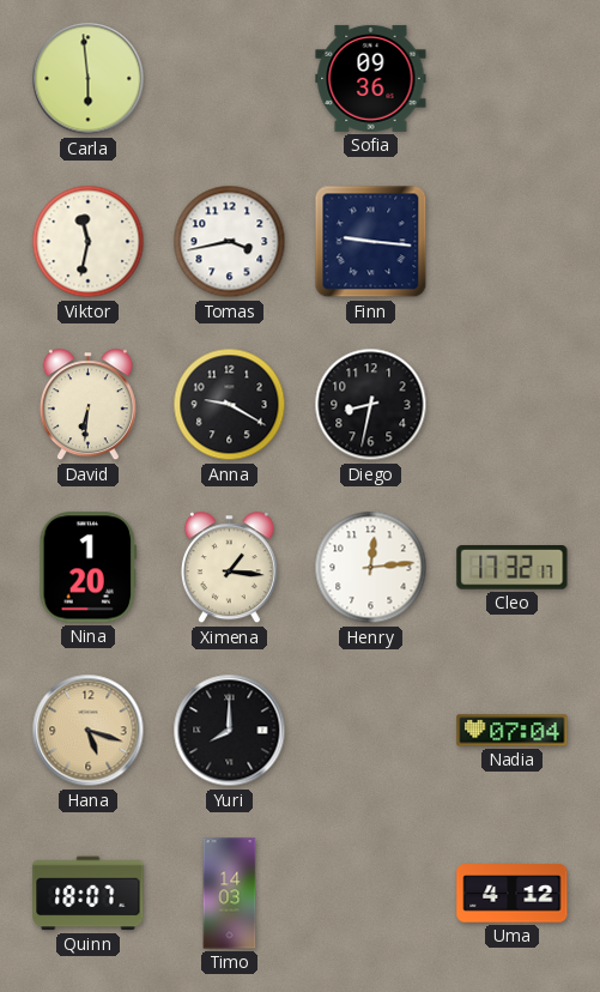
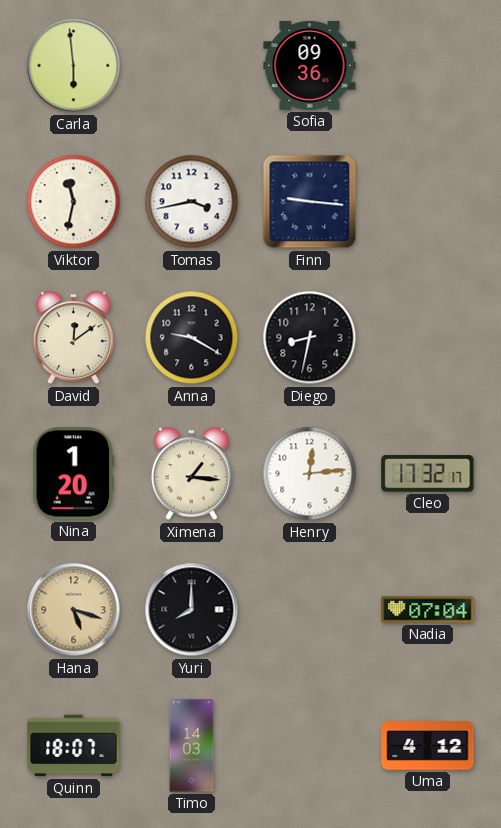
David: 6:31 -> 12:09 (73, 338)
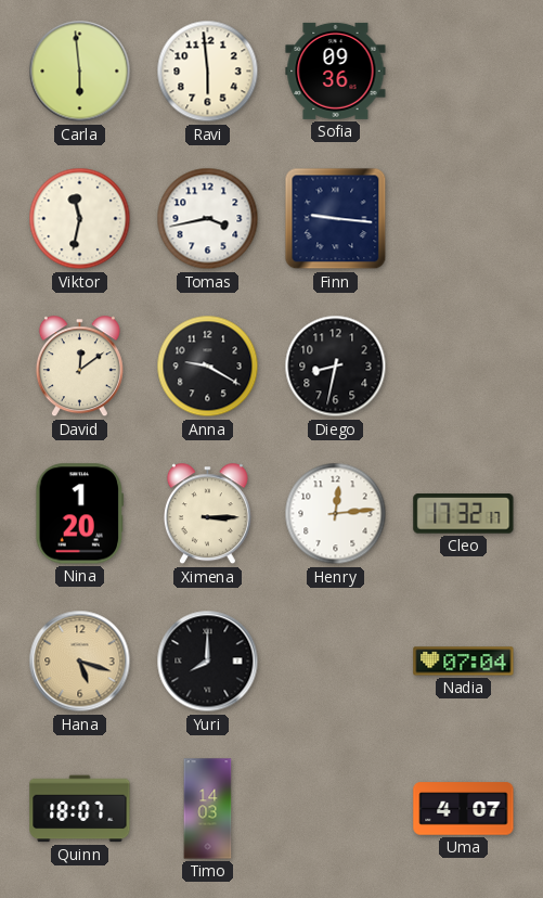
Ravi: none -> 5:59 (208, 72)
Ximena: 1:16 -> 3:15 (207, 514)
Uma: 4:12 -> 4:07 (464, 809)
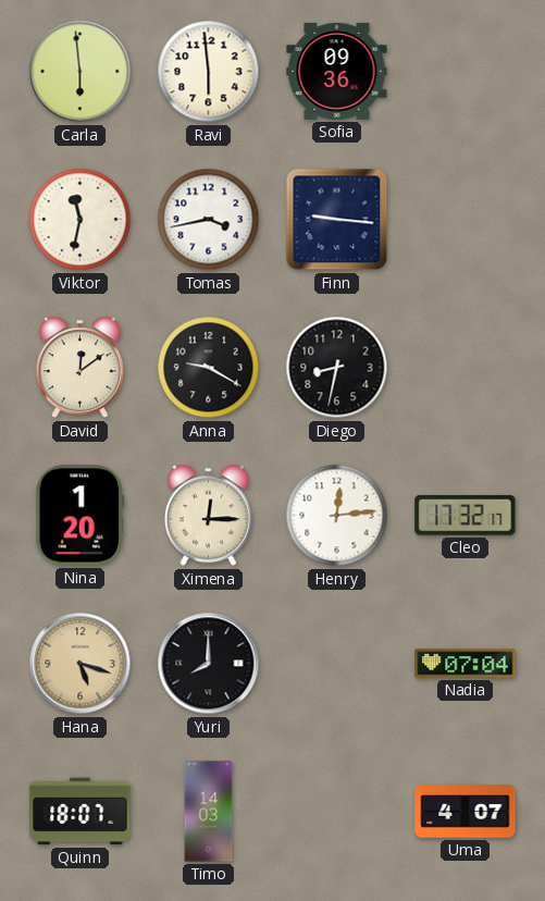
Ximena: 3:15 -> 12:15 (208, 516)
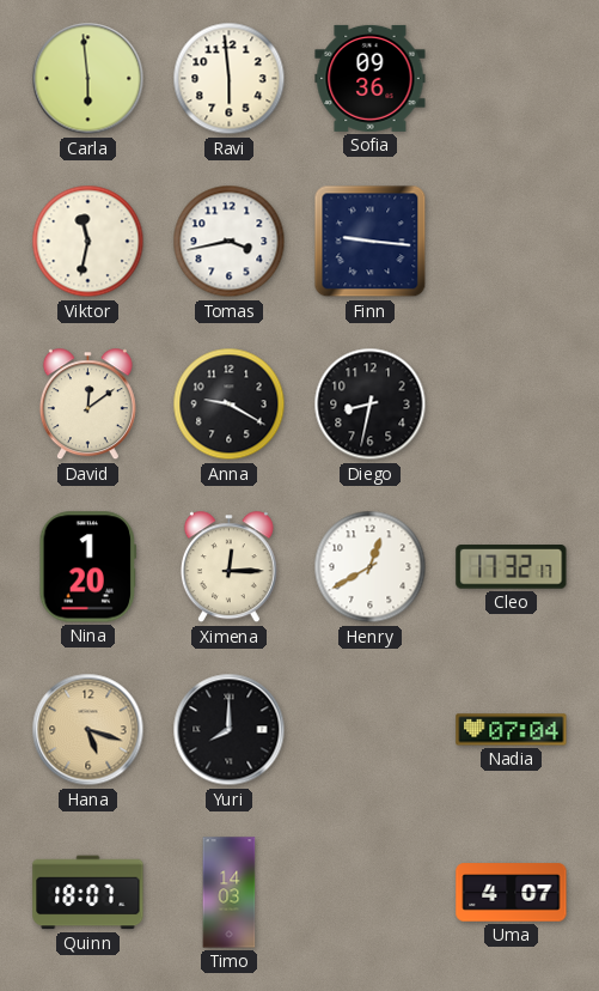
Henry: 12:14 -> 12:40 (371, 567)
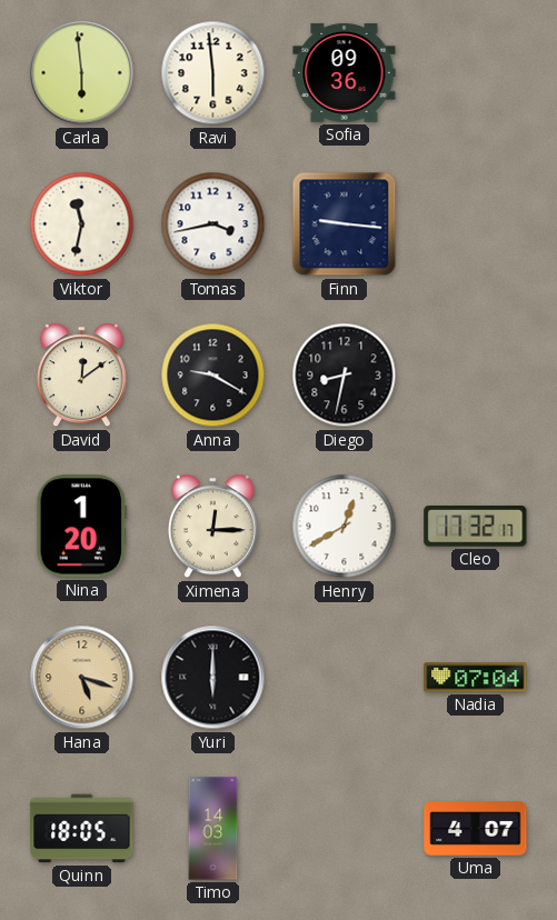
Yuri: 8:00 -> 6:00 (213, 678)
Quinn: 18:07 -> 18:05 (82, 829)
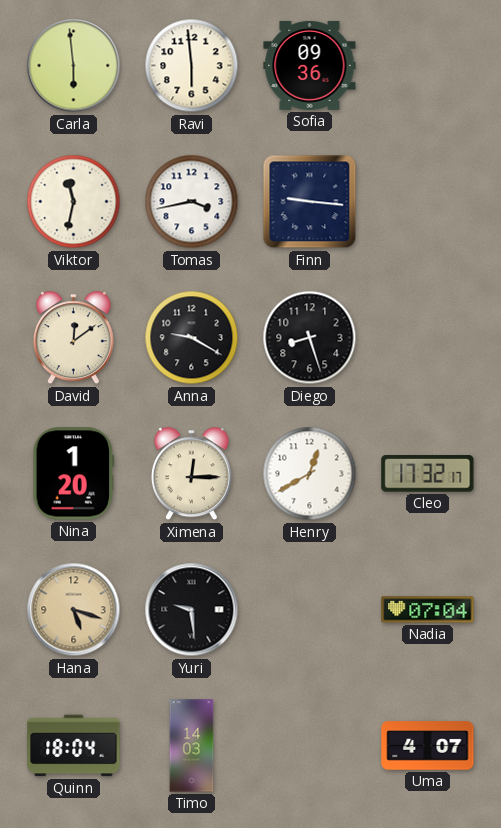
Diego: 8:32 -> 8:27 (310, 338)
Yuri: 6:00 -> 9:29 (192, 610)
Quinn: 18:05 -> 18:04 (74, 746)
